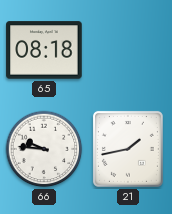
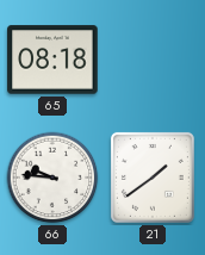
21: 1:43 -> 1:39 (153, 178)
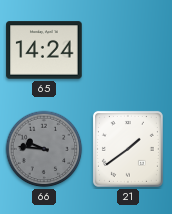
65: 08:18 -> 14:24 (44, 50)
66 dial: white -> grey (44, 149)
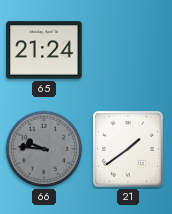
65: 14:24 -> 21:24 (44, 50)
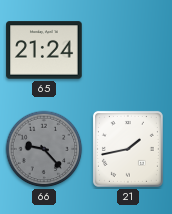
66: 9:46 -> 9:23 (44, 149)
21: 1:39 -> 1:43 (128, 149)
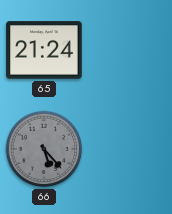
66: 9:23 -> 5:23 (44, 149)
21: 1:43 -> none (128, 149)
